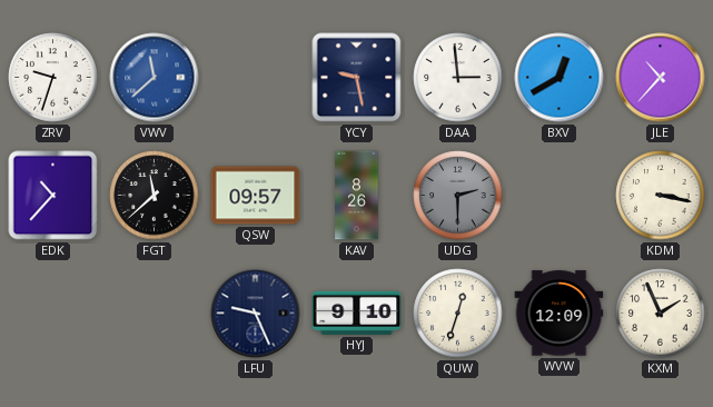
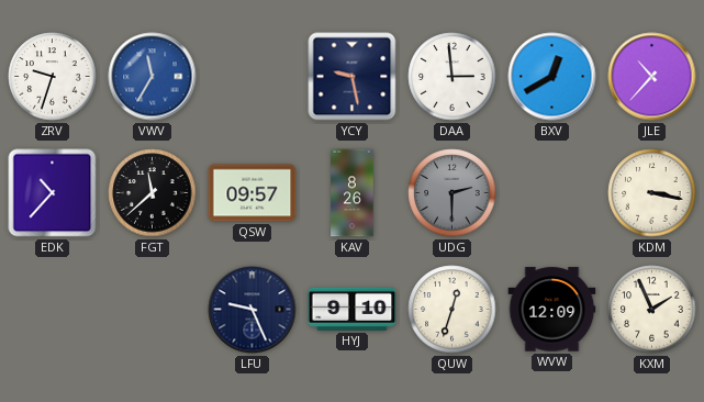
VWV: 11:38 -> 11:35 (153, 77)
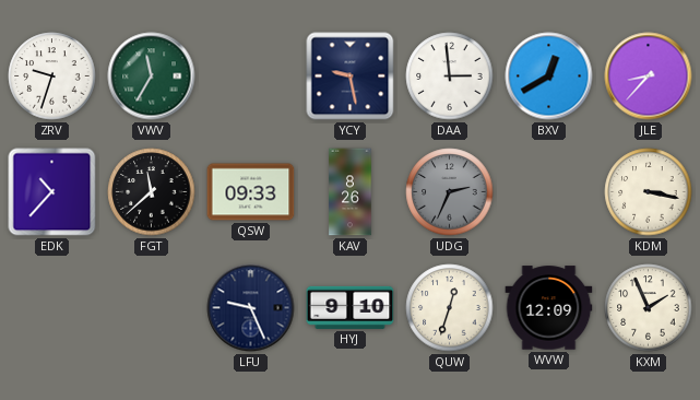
VWV dial: blue -> green (152, 77)
JLE: 10:37 -> 8:37 (649, 77)
QSW: 09:57 -> 09:33 (251, 192)
UDG: 2:30 -> 2:34 (450, 192)
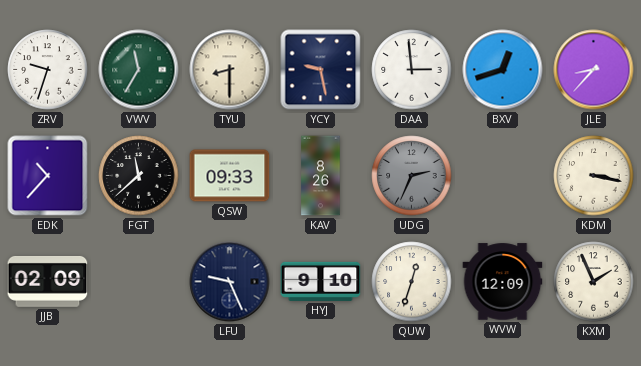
TYU: none -> 8:30 (230, 70)
BXV: 12:40 -> 12:42 (503, 70)
JJB: none -> 02:09 (48, 281)
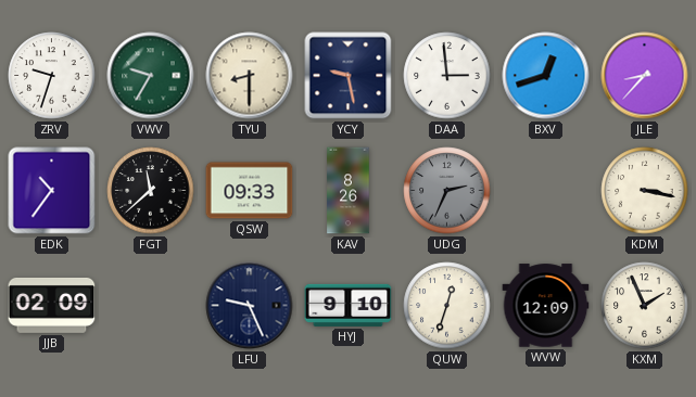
VWV: 11:35 -> 9:35 (151, 76)
EDK: 10:37 -> 10:36 (52, 191)
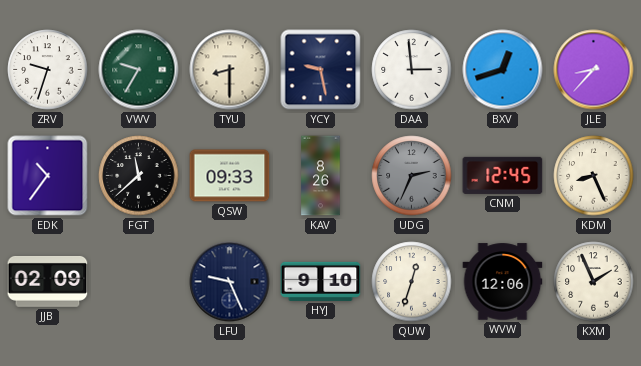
CNM: none -> 12:45 (503, 175)
KDM: 3:17 -> 8:26 (594, 176)
WVW: 12:09 -> 12:06 (503, 282)
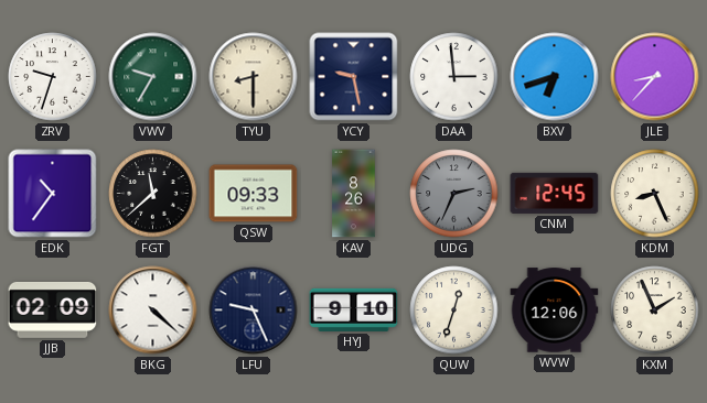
BXV: 12:42 -> 6:42 (555, 77)
BKG: none -> 4:22 (153, 311)
